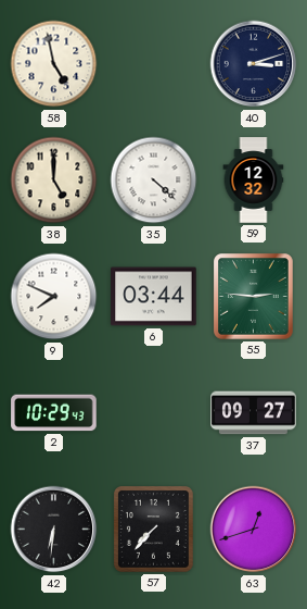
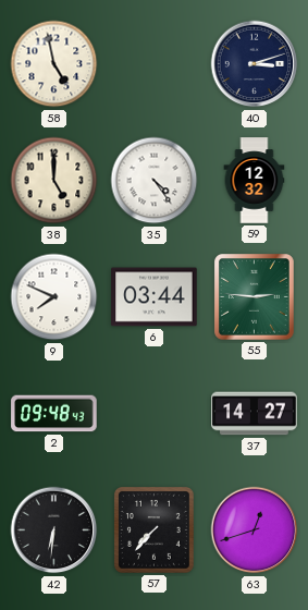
35: 4:22 -> 4:24 (155, 181)
2: 10:29 -> 09:48 (54, 414)
37: 09:27 -> 14:27 (255, 414)
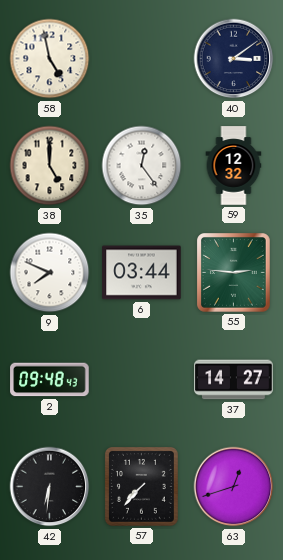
40: 3:12 -> 3:09 (234, 59)
35: 4:24 -> 12:24 (142, 166)
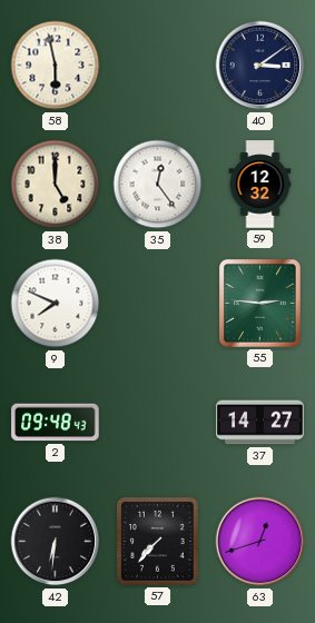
58: 4:58 -> 5:58 (56, 66)
6: 03:44 -> none (142, 273)
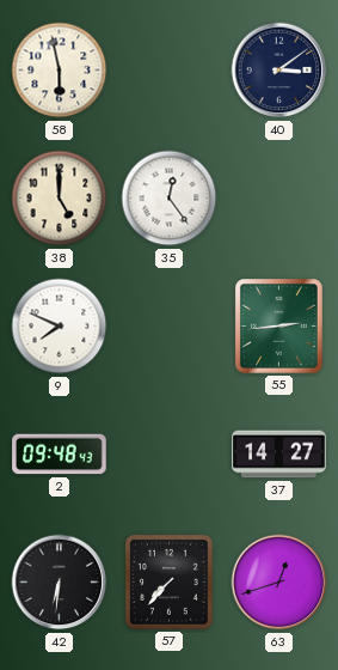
59: 12:32 -> none (260, 185)
55: 2:46 -> 2:44 (279, 327)
